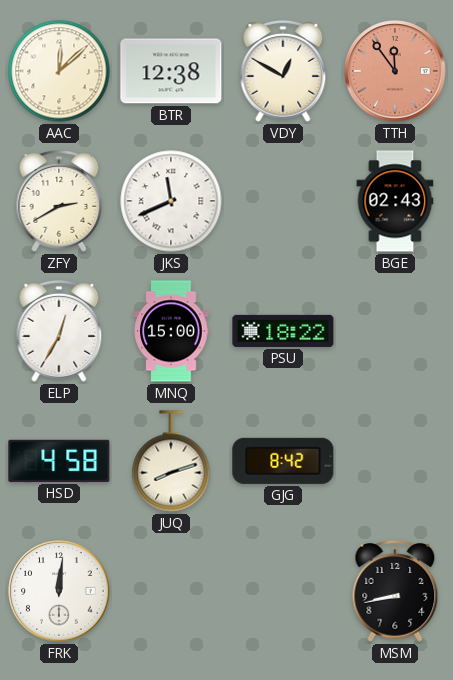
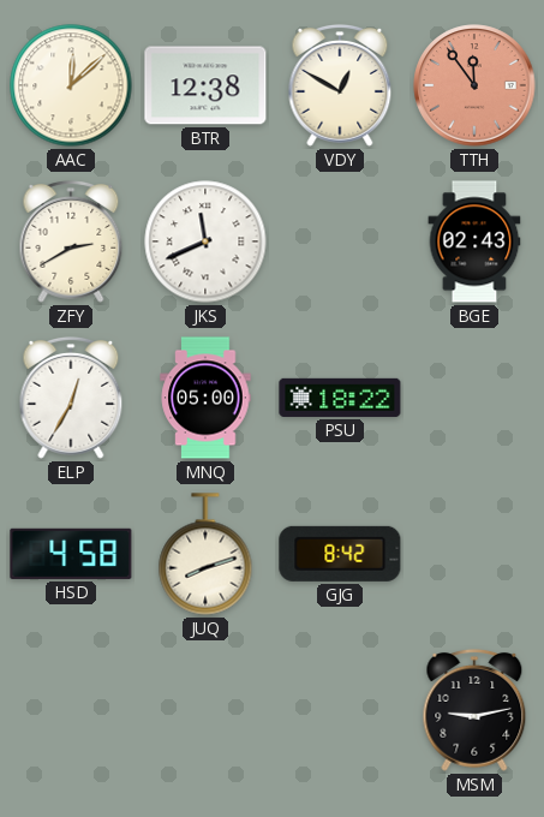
MNQ: 15:00 -> 05:00 (205, 398)
FRK: 12:01 -> none (59, 591)
MSM: 8:43 -> 9:13 (474, 710)
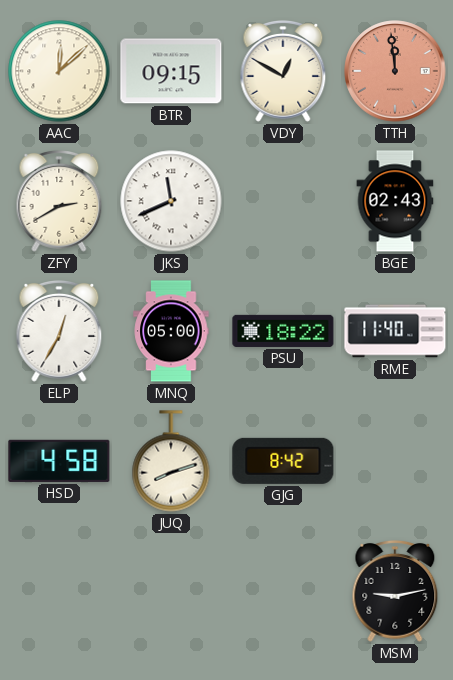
BTR: 12:38 -> 09:15 (171, 71)
TTH: 11:54 -> 11:59 (395, 71)
RME: none -> 11:40 (395, 331)
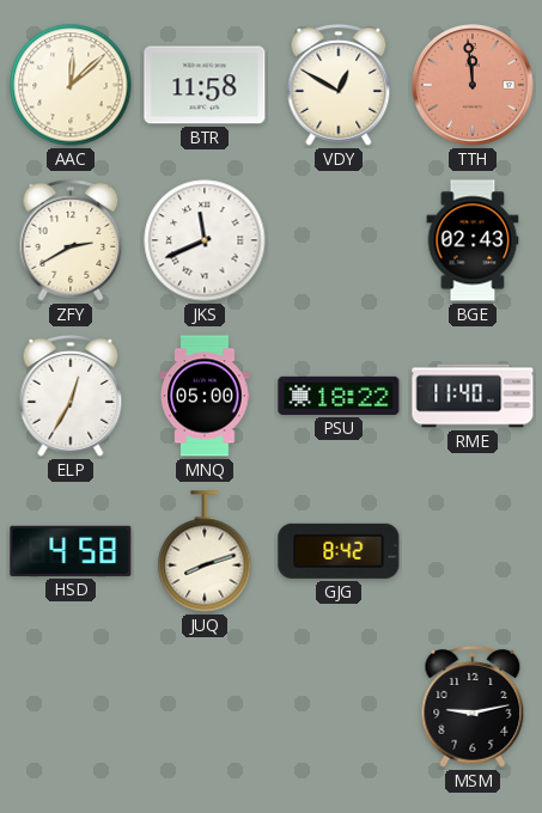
BTR: 09:15 -> 11:58 (205, 85)
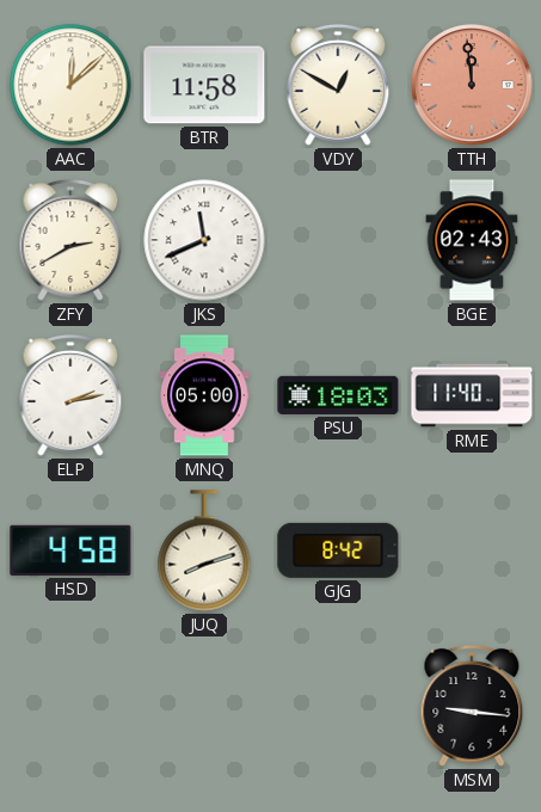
ELP: 12:35 -> 2:13 (70, 395)
PSU: 18:22 -> 18:03 (338, 395)
MSM: 9:13 -> 9:16 (472, 706)
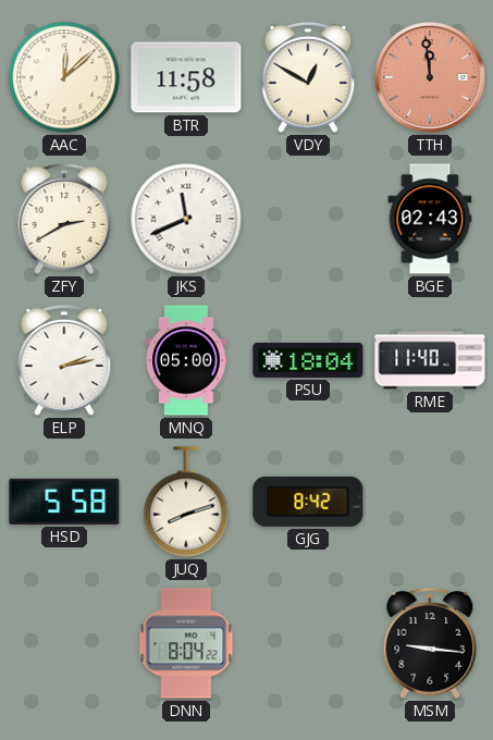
PSU: 18:03 -> 18:04 (308, 360)
HSD: 4:58 -> 5:58 (64, 502)
DNN: none -> 8:04 (186, 643)
